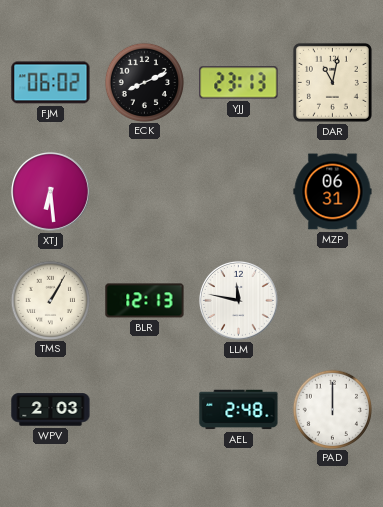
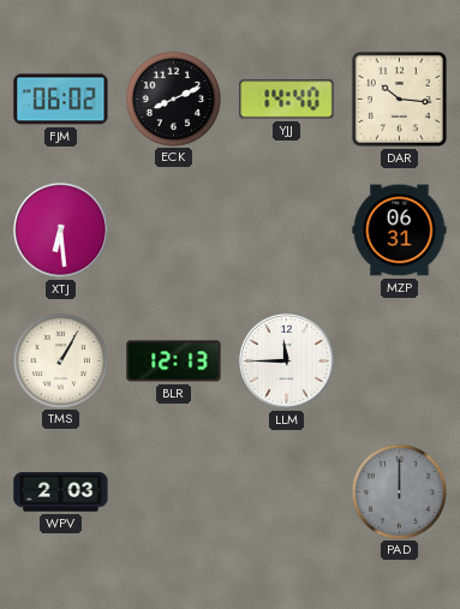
YJJ: 23:13 -> 14:40 (287, 100)
DAR: 11:02 -> 10:16 (399, 98)
LLM: 11:47 -> 11:45 (286, 360)
AEL: 2:48 -> none (239, 410)
PAD dial: white -> grey (399, 491)
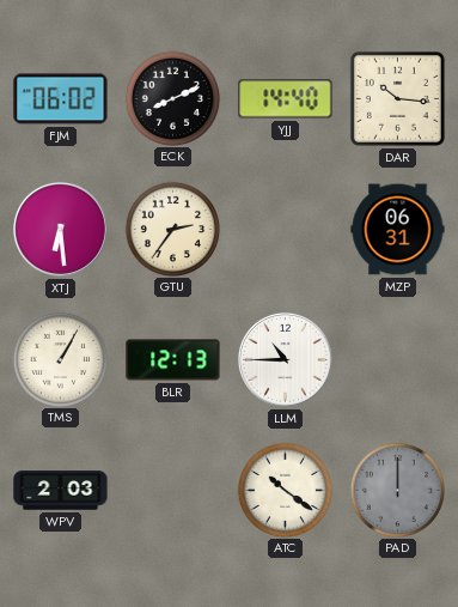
GTU: none -> 2:36 (172, 229)
LLM: 11:45 -> 10:45 (285, 359)
ATC: none -> 10:21 (285, 490)
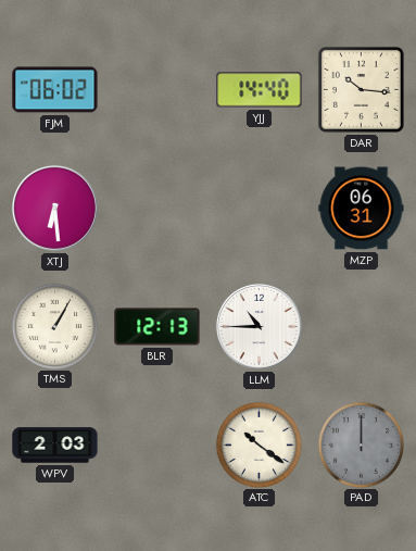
ECK: 8:11 -> none (172, 98)
GTU: 2:36 -> none (172, 229)
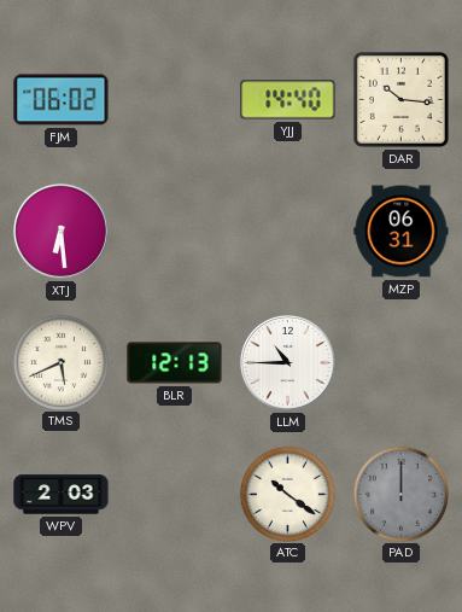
TMS: 1:05 -> 5:41 (60, 362)
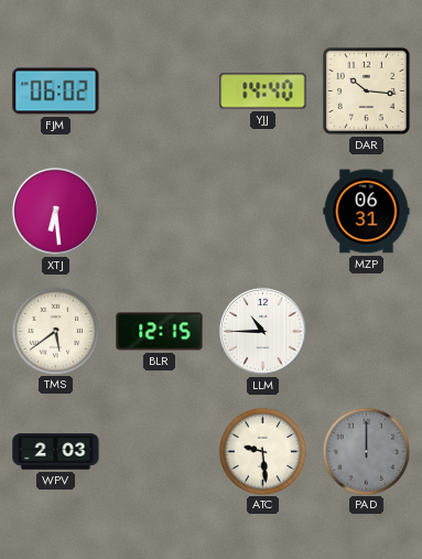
TMS: 5:41 -> 5:39 (55, 331)
BLR: 12:13 -> 12:15 (160, 332)
ATC: 10:21 -> 9:29 (262, 451)
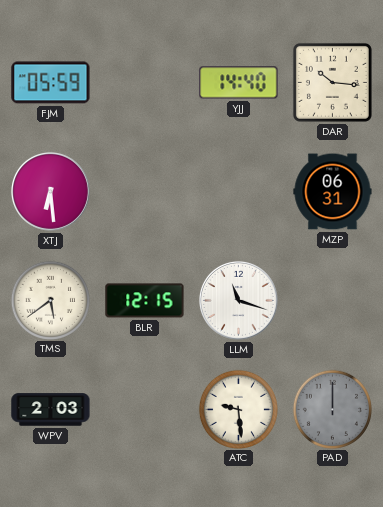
FJM: 06:02 -> 05:59 (51, 83)
LLM: 10:45 -> 11:18 (238, 300)
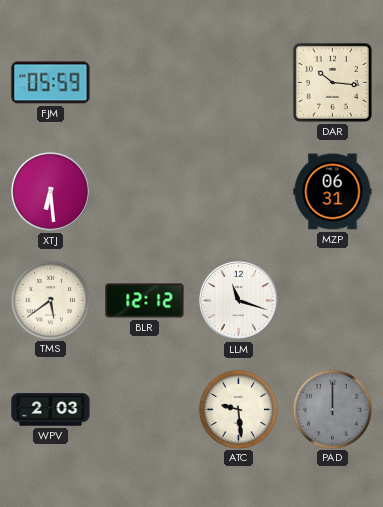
YJJ: 14:40 -> none (239, 83)
BLR: 12:15 -> 12:12 (145, 301)
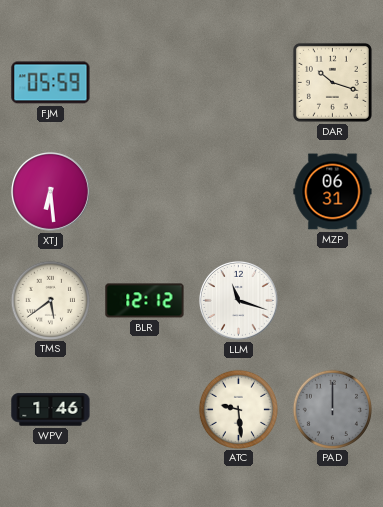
DAR: 10:16 -> 10:18 (332, 82)
WPV: 2:03 -> 1:46 (51, 410)
